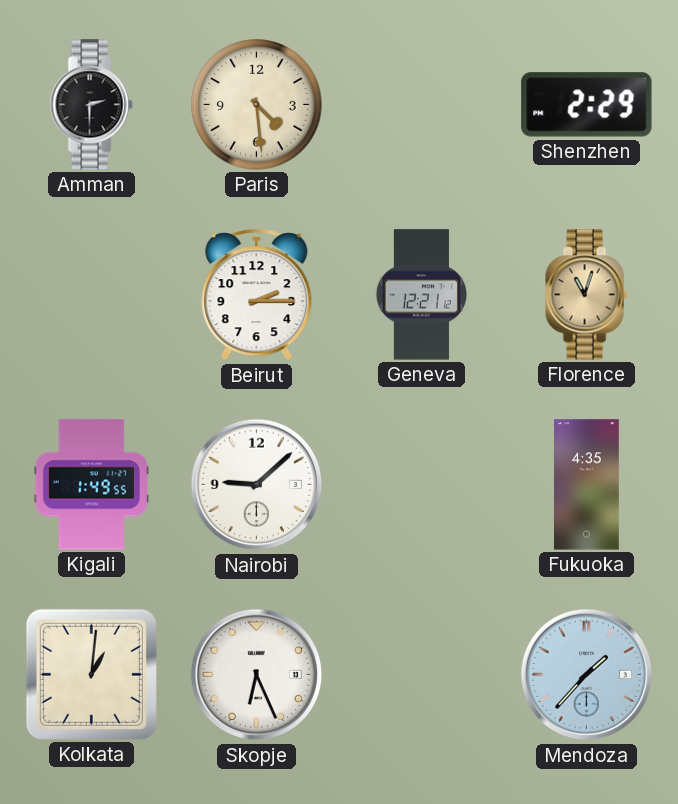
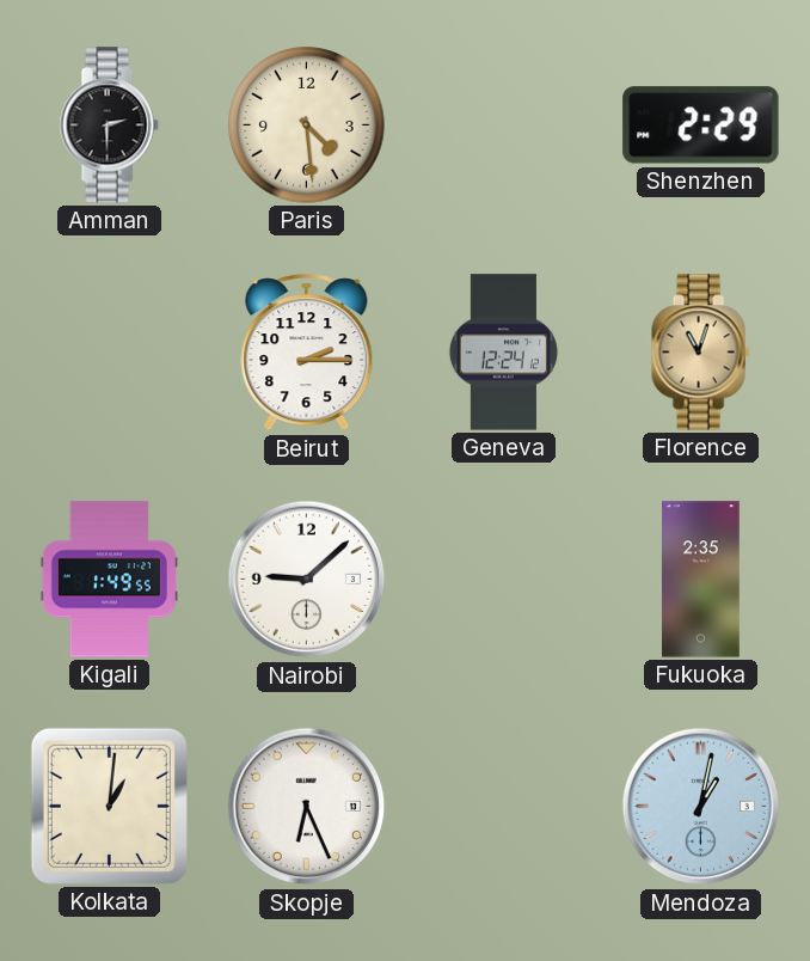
Geneva: 12:21 -> 12:24 (503, 353)
Fukuoka: 4:35 -> 2:35 (701, 580)
Mendoza: 1:37 -> 1:02 (701, 807)
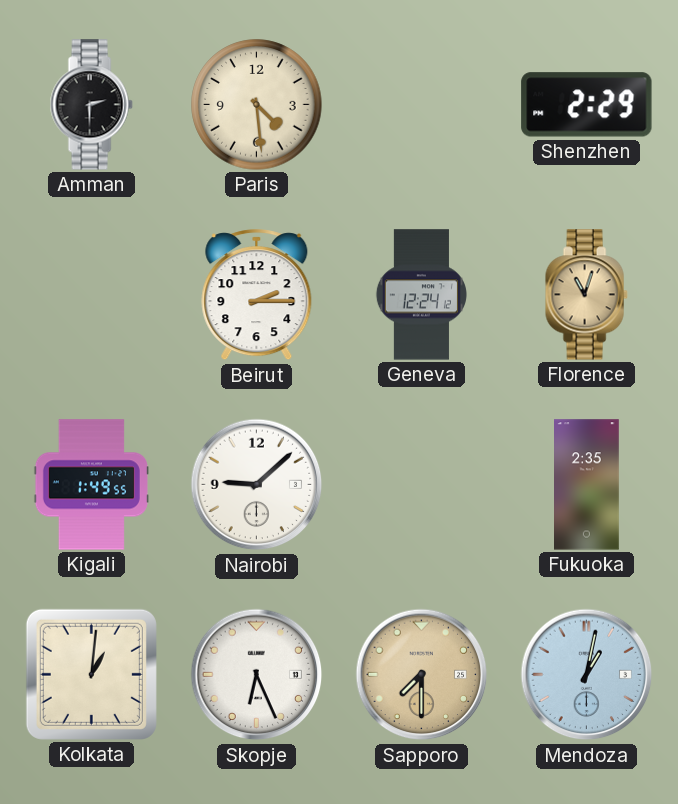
Sapporo: none -> 7:30 (422, 675)
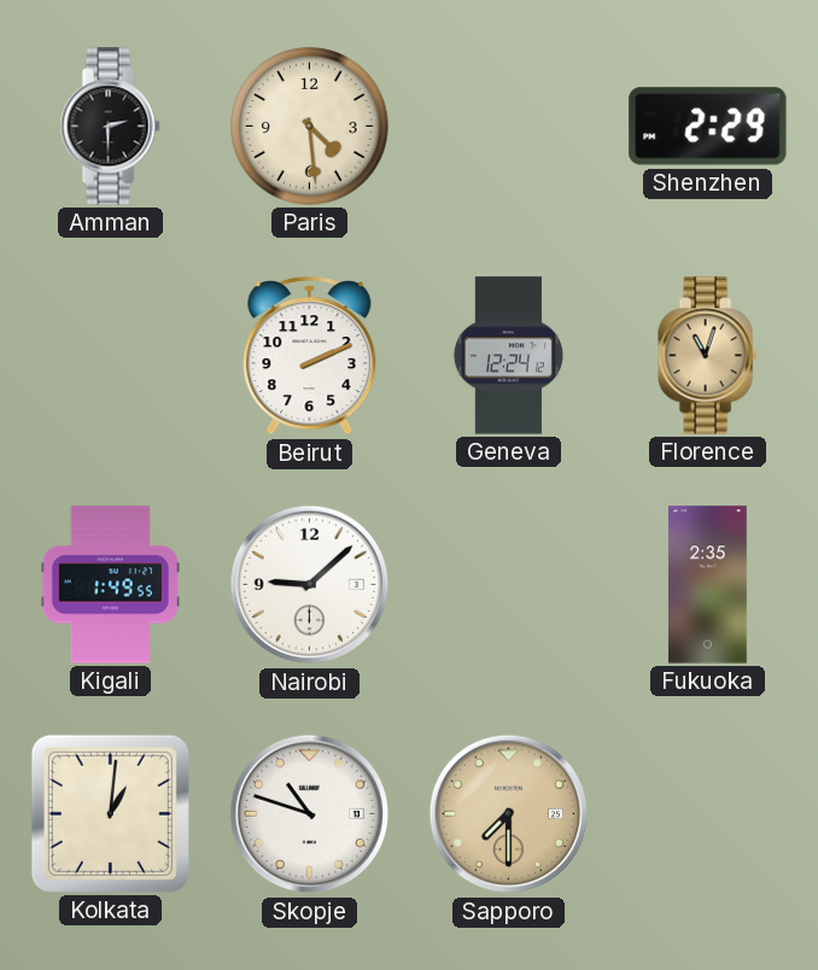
Beirut: 2:15 -> 2:11 (310, 356)
Skopje: 6:26 -> 10:48 (310, 814)
Mendoza: 1:02 -> none (587, 675)
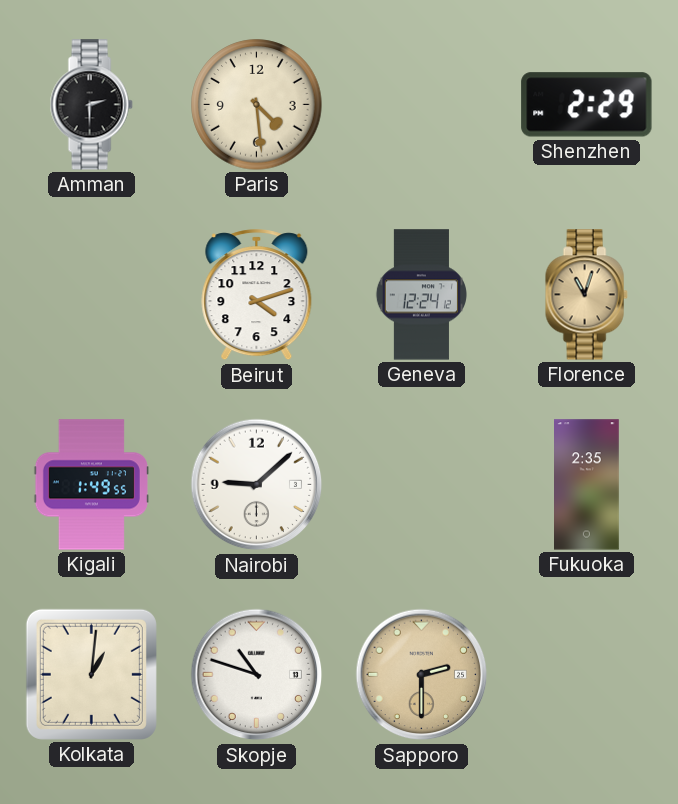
Beirut: 2:11 -> 4:12 (257, 295)
Sapporo: 7:30 -> 2:30 (422, 675)
